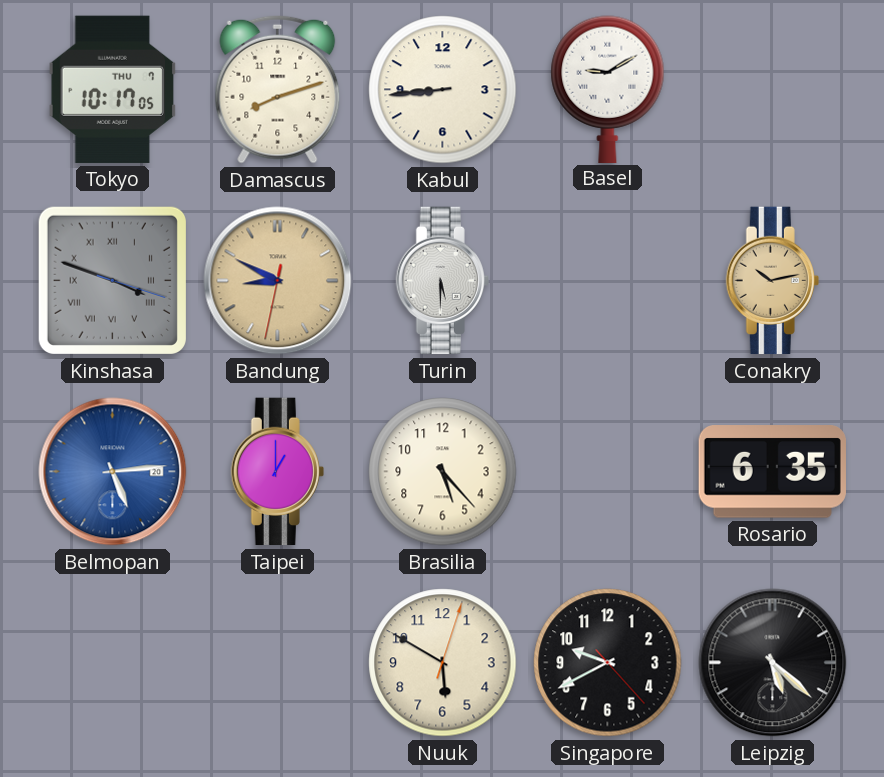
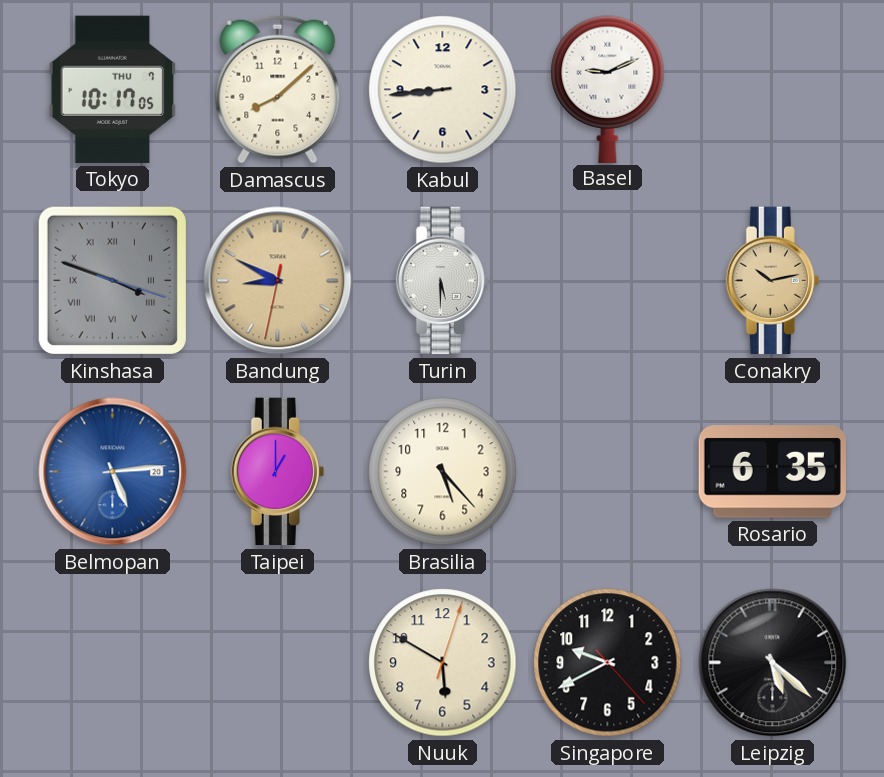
Damascus: 8:12 -> 8:08 (278, 89)
Basel: 9:10 -> 9:11 (608, 89)
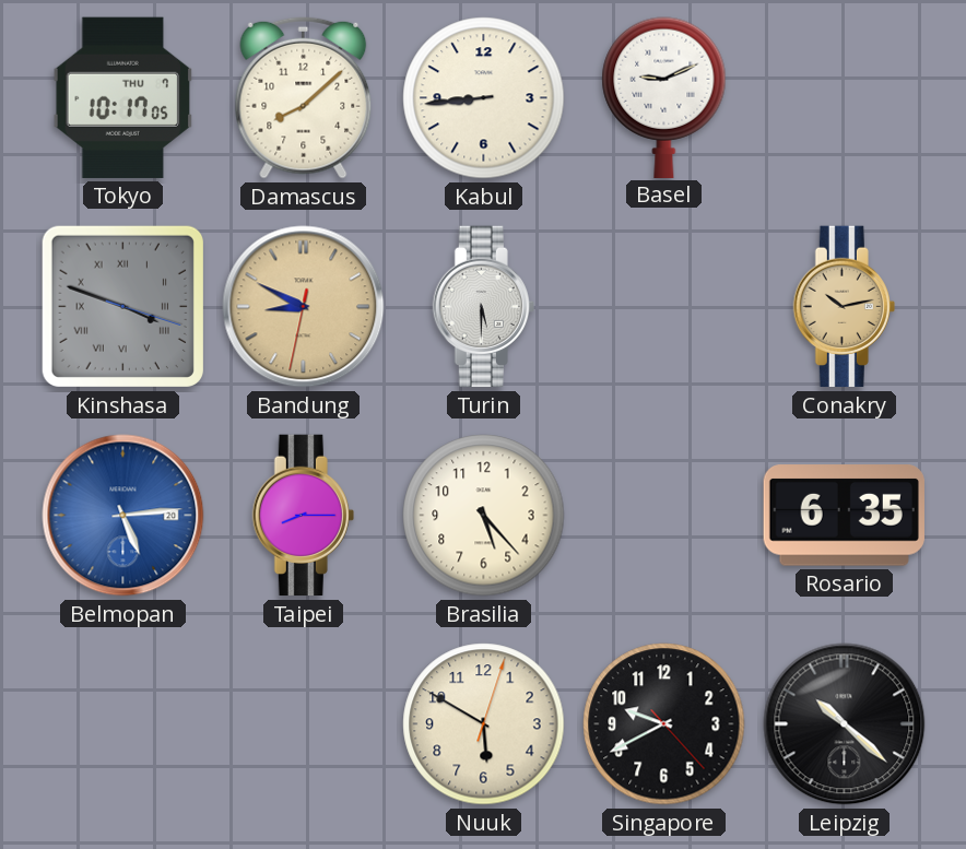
Taipei: 1:00 -> 8:15 (303, 516)
Leipzig: 5:22 -> 10:22 (845, 724)
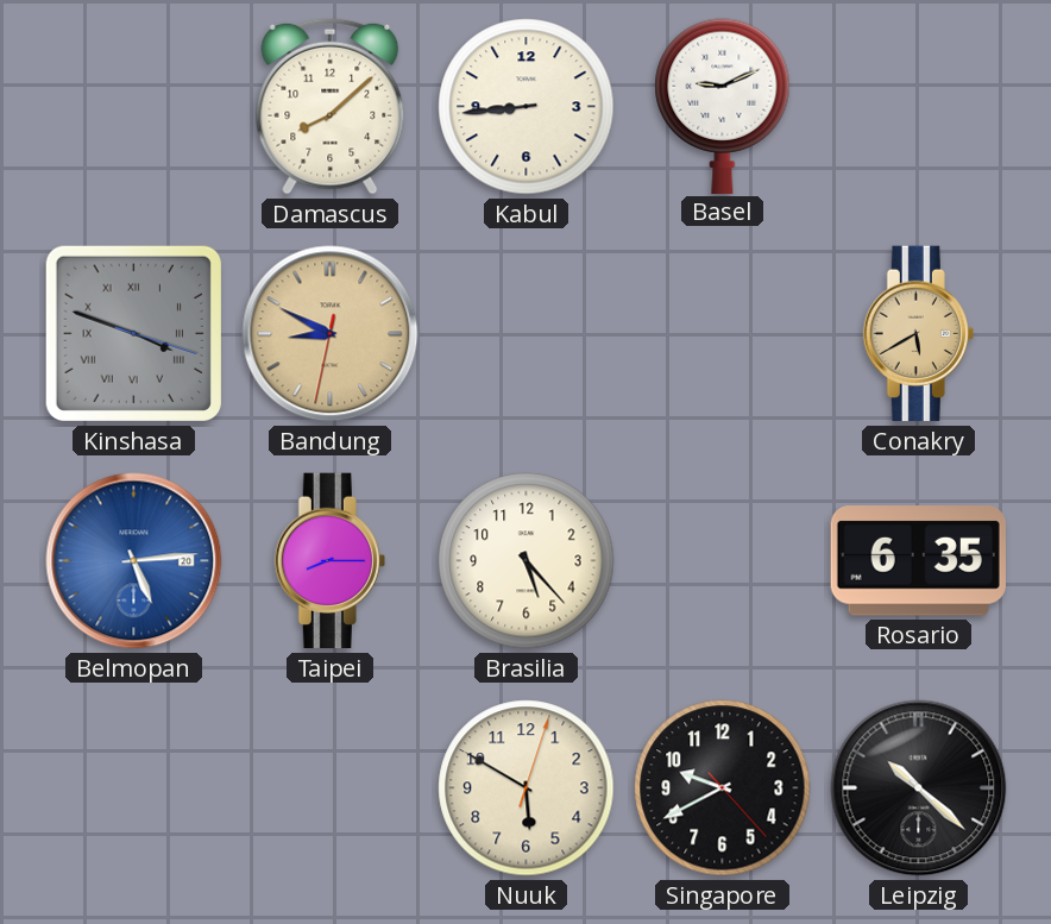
Tokyo: 10:17 -> none (123, 97)
Turin: 5:30 -> none (483, 307)
Conakry: 10:13 -> 5:40 (918, 334)
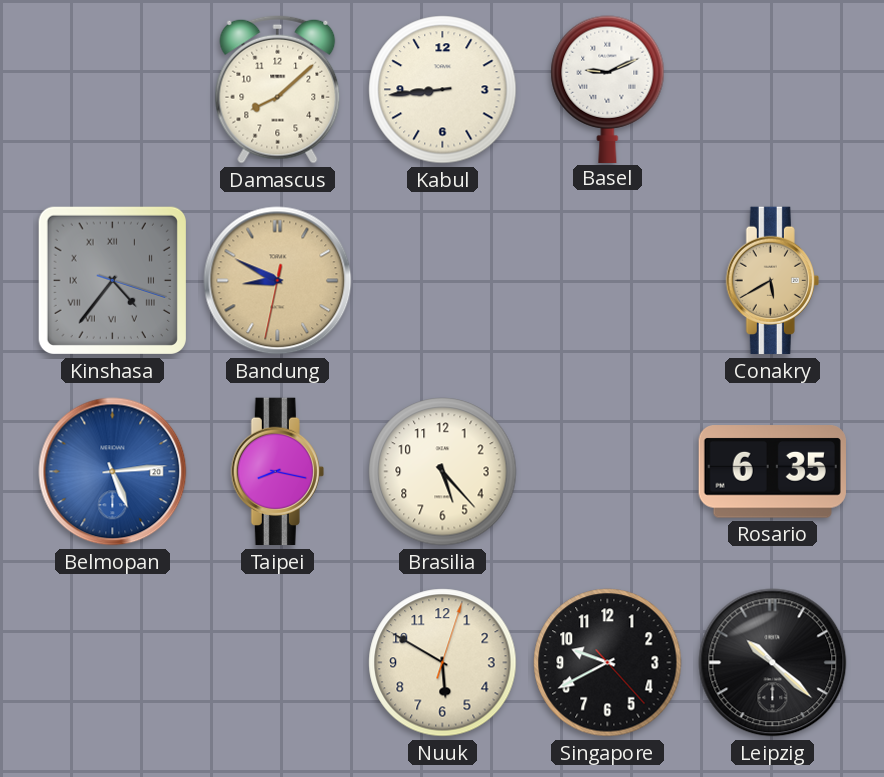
Kinshasa: 3:48 -> 4:36 (112, 280)
Taipei: 8:15 -> 8:17 (277, 472)
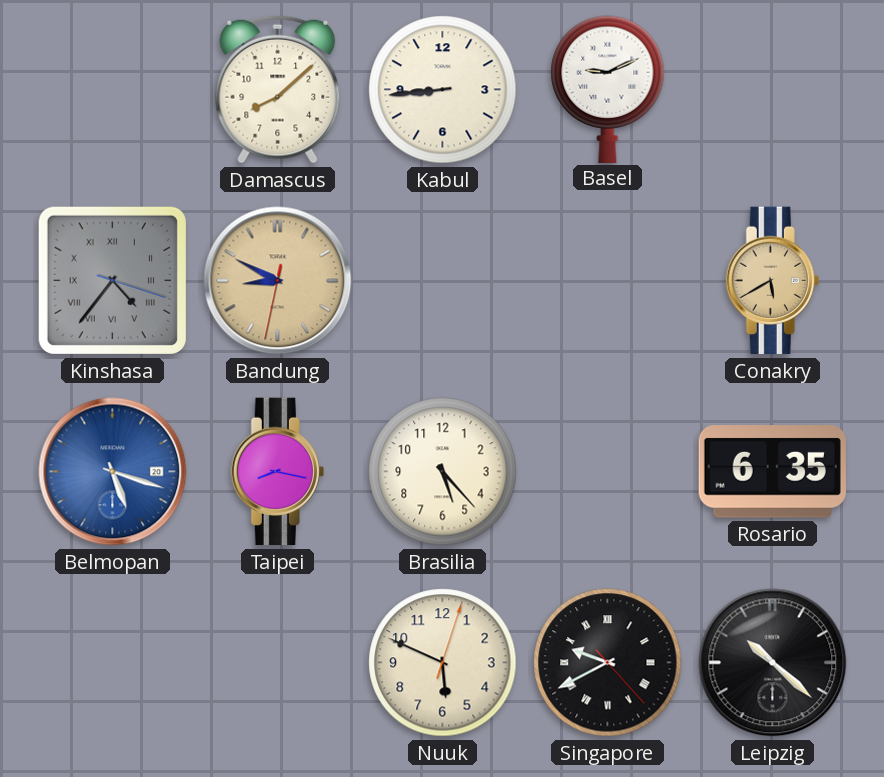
Belmopan: 5:14 -> 5:18 (113, 472)
Nuuk: 5:50 -> 5:49 (443, 663)
Singapore numerals: Arabic -> Roman (608, 663)
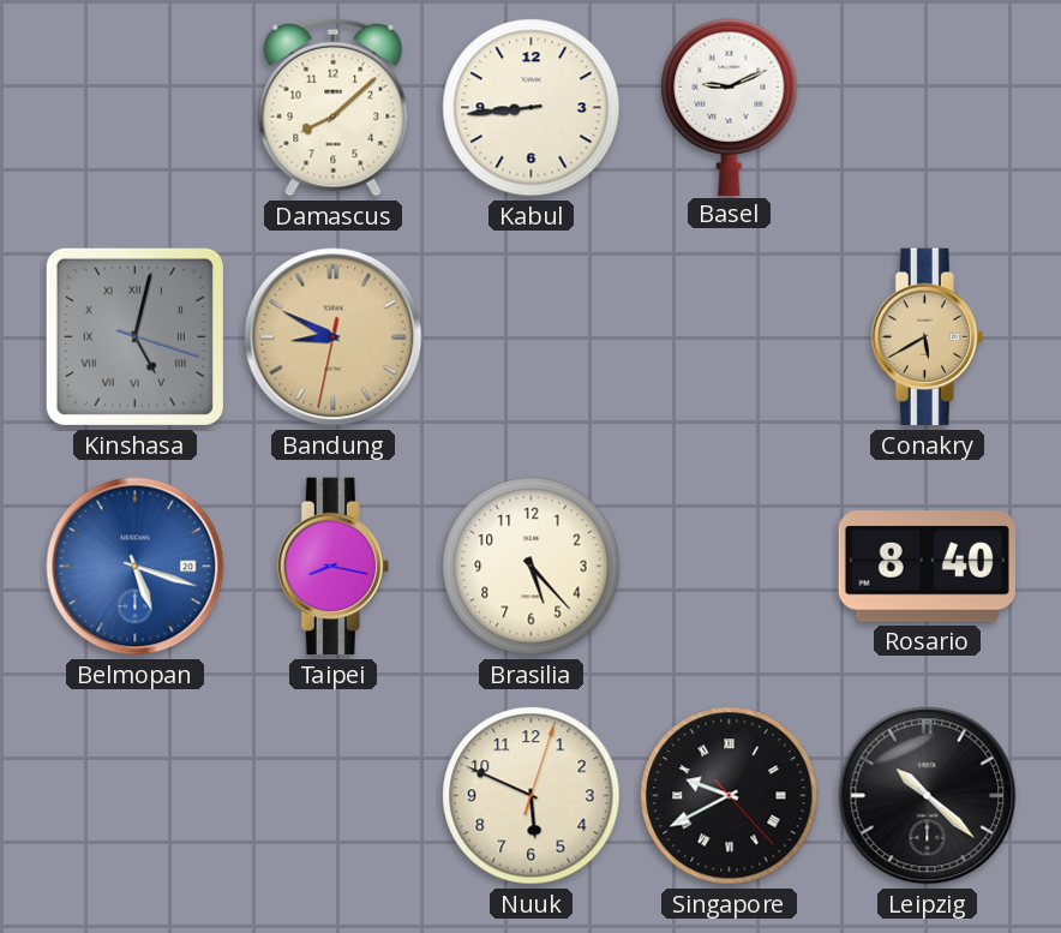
Kinshasa: 4:36 -> 5:02 (134, 336)
Rosario: 6:35 -> 8:40 (927, 567)
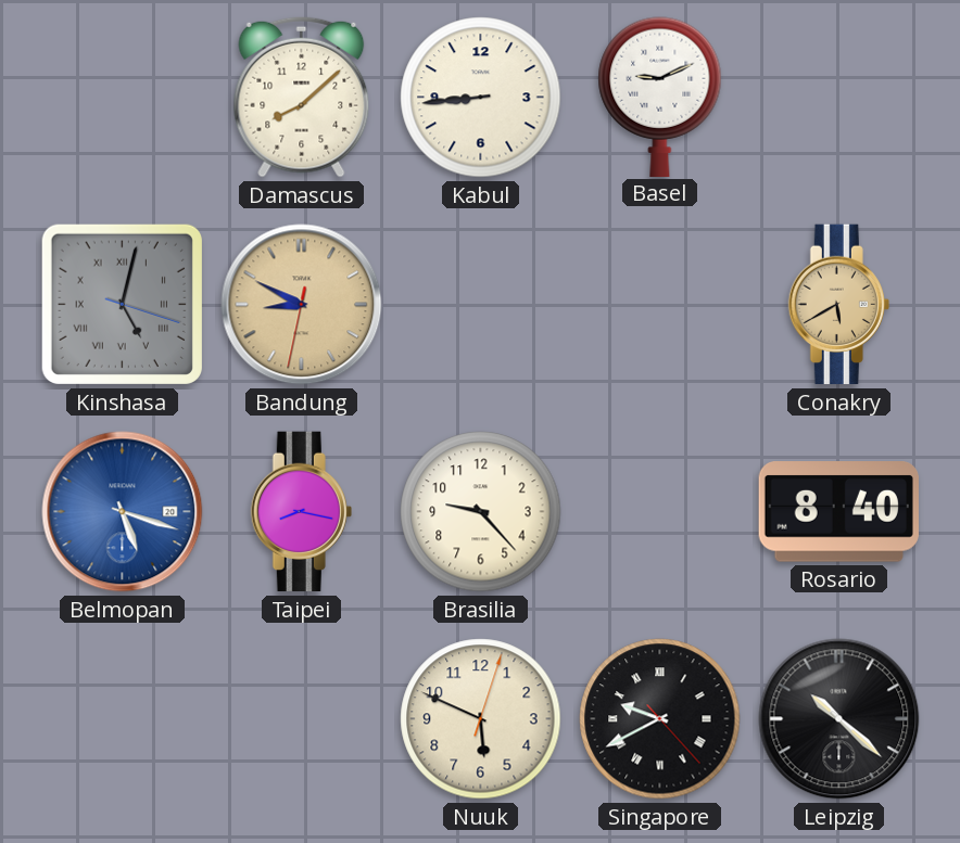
Brasilia: 5:23 -> 9:23 (481, 512)
